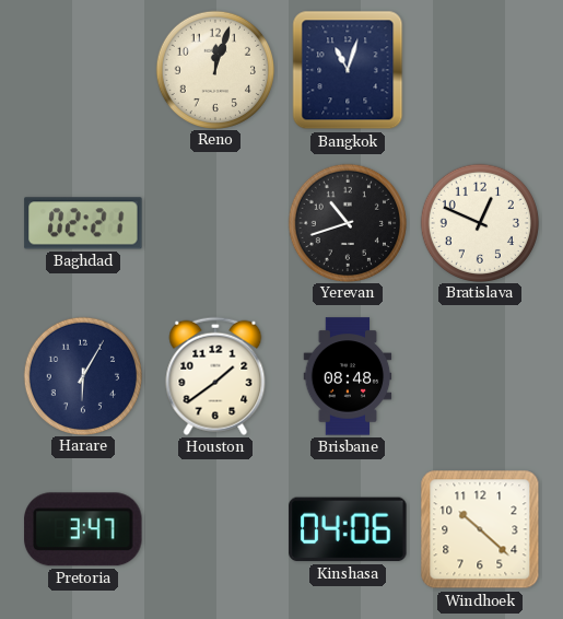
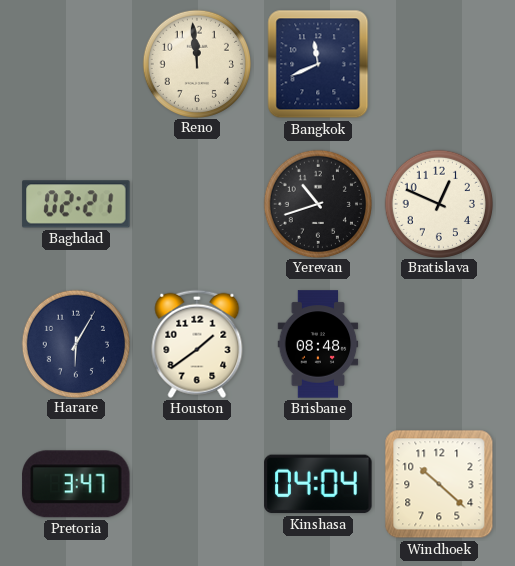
Reno: 12:03 -> 11:59 (196, 63)
Bangkok: 11:03 -> 11:41 (318, 64)
Kinshasa: 04:06 -> 04:04 (318, 484)
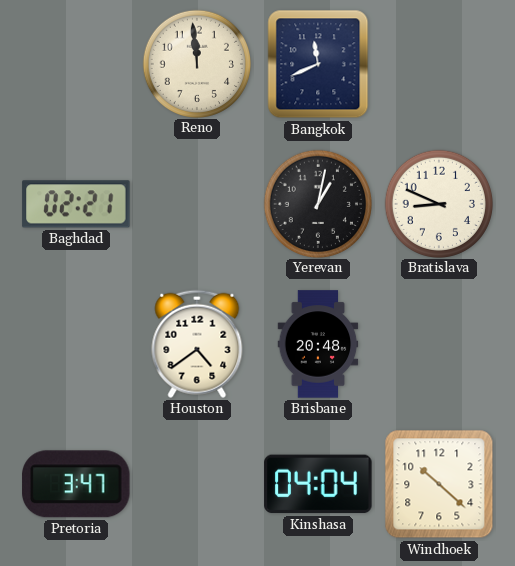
Yerevan: 10:42 -> 1:02 (317, 203)
Bratislava: 12:49 -> 8:49 (438, 203)
Harare: 6:05 -> none (75, 343)
Houston: 1:39 -> 4:39 (197, 344)
Brisbane: 08:48 -> 20:48 (318, 344)
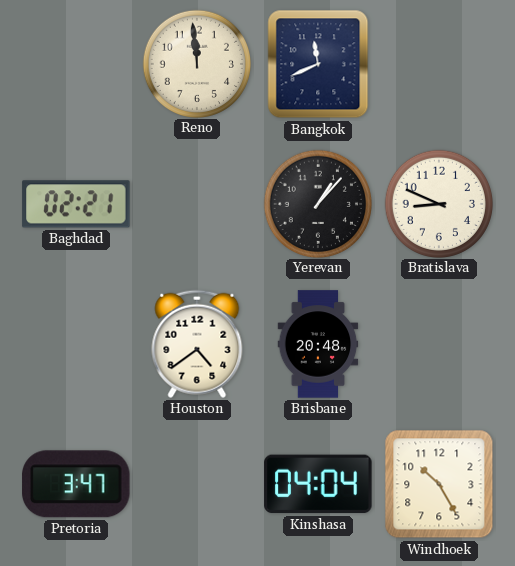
Yerevan: 1:02 -> 1:07 (317, 203)
Windhoek: 10:22 -> 10:25 (439, 484)
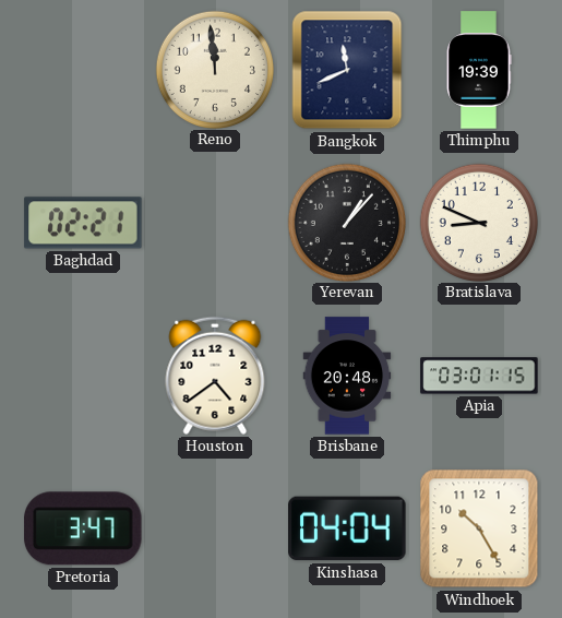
Thimphu: none -> 19:39 (479, 70)
Apia: none -> 03:01 (479, 376)
